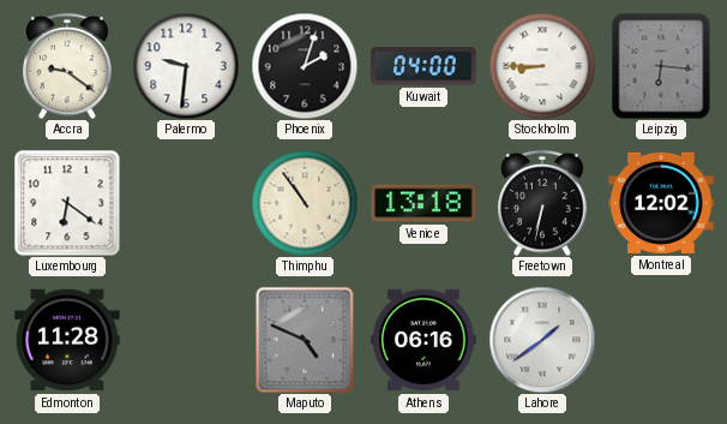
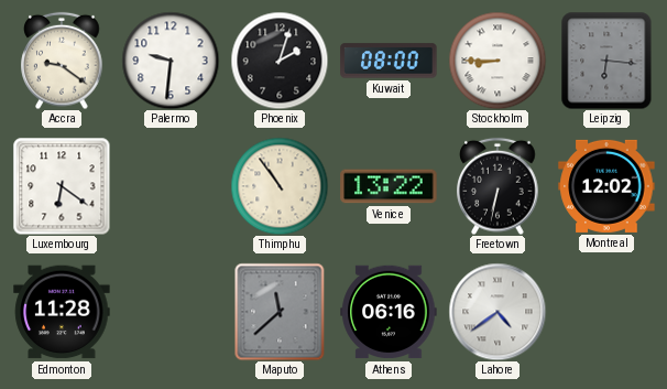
Kuwait: 04:00 -> 08:00 (389, 61)
Venice: 13:18 -> 13:22 (389, 186)
Maputo: 4:49 -> 11:38 (280, 312)
Lahore: 1:39 -> 4:39 (497, 312)
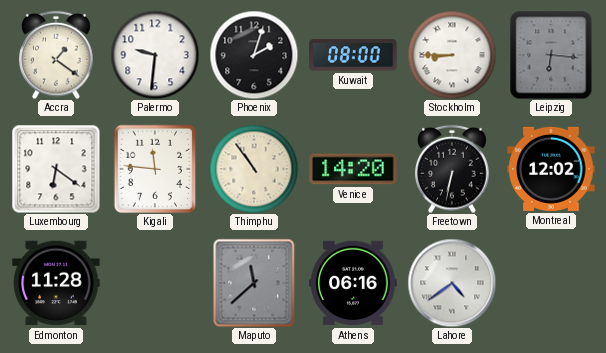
Accra: 9:21 -> 1:21 (56, 55)
Kigali: none -> 11:46 (154, 169)
Venice: 13:22 -> 14:20 (353, 169)
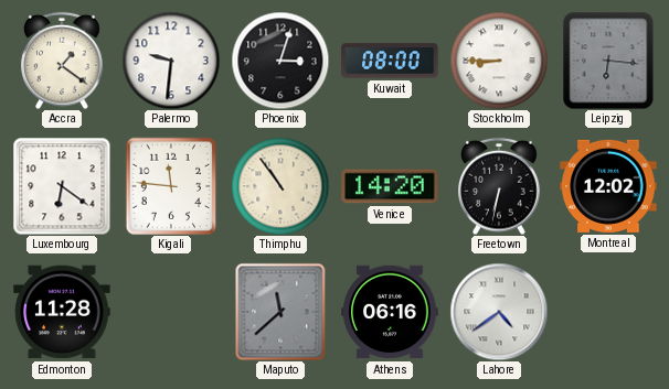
Phoenix: 2:03 -> 3:03 (280, 61)
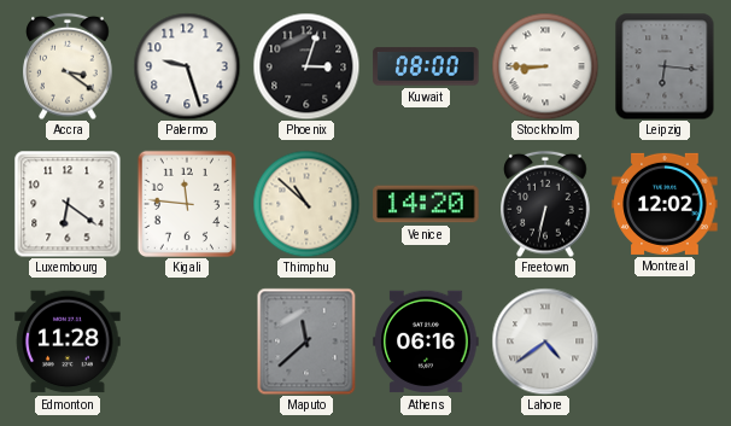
Accra: 1:21 -> 3:21 (68, 66)
Palermo: 9:31 -> 9:27 (187, 66)
Thimphu: 10:54 -> 10:52 (306, 204)
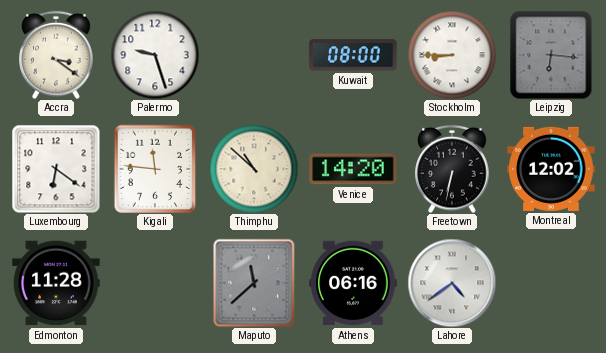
Phoenix: 3:03 -> none (306, 66)
